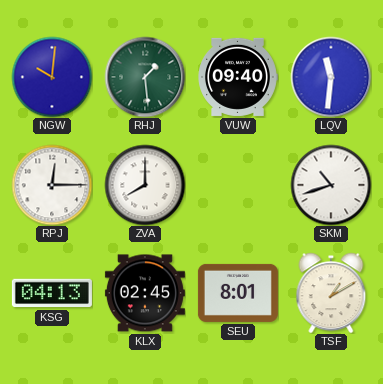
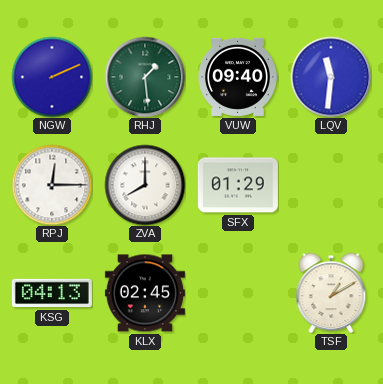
NGW: 10:01 -> 2:11 (52, 77)
SFX: none -> 01:29 (238, 185)
SKM: 10:42 -> none (331, 185)
SEU: 8:01 -> none (238, 293)
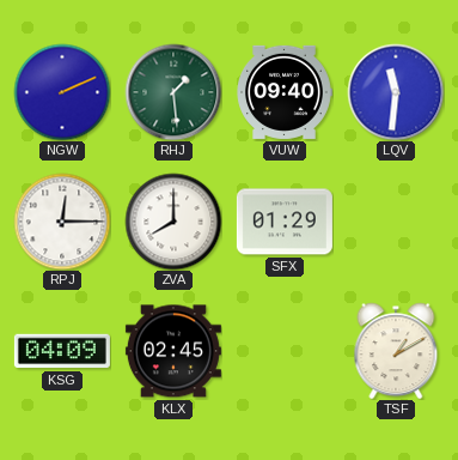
KSG: 04:13 -> 04:09 (62, 351)
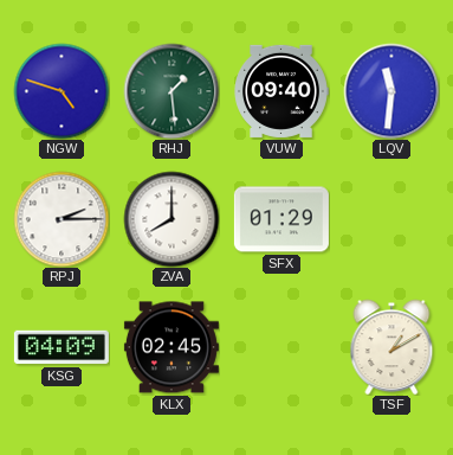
NGW: 2:11 -> 4:48 (62, 91)
RPJ: 12:15 -> 2:15 (62, 219)
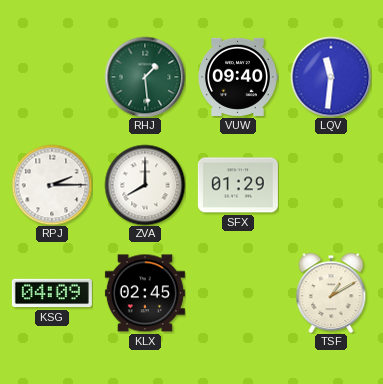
NGW: 4:48 -> none (62, 91)
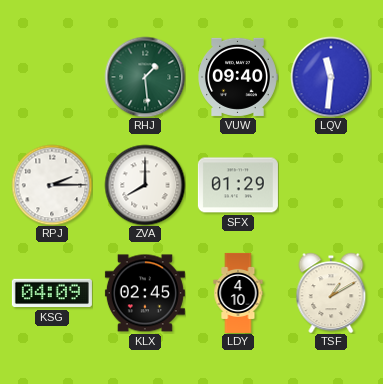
LDY: none -> 4:10 (238, 293)
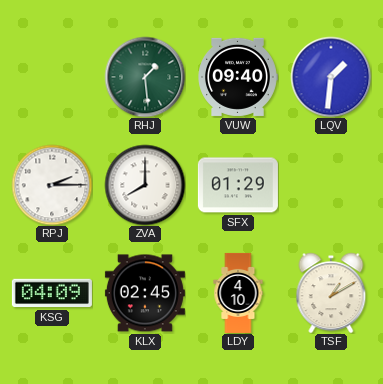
LQV: 11:31 -> 1:31 (331, 77)
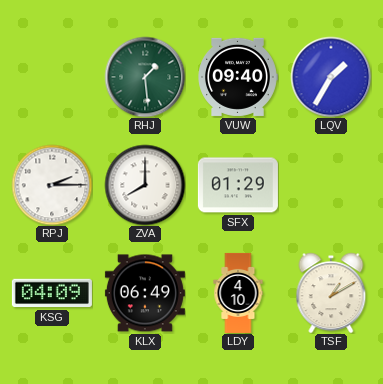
LQV: 1:31 -> 1:35 (331, 77)
KLX: 02:45 -> 06:49 (145, 293)
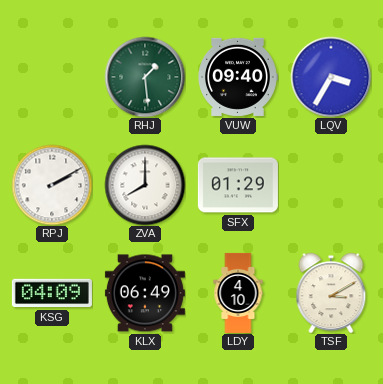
LQV: 1:35 -> 3:35 (331, 77)
RPJ: 2:15 -> 2:10 (52, 185)
TSF: 1:10 -> 3:10 (331, 293)
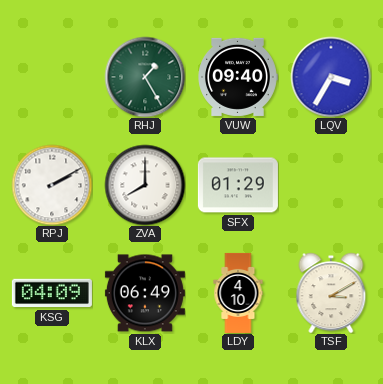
RHJ: 1:29 -> 1:25 (145, 77)
